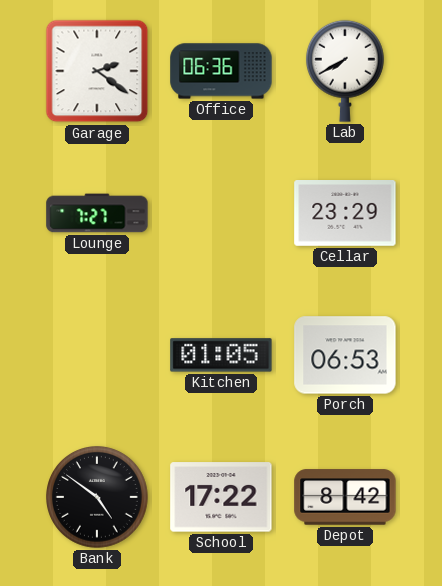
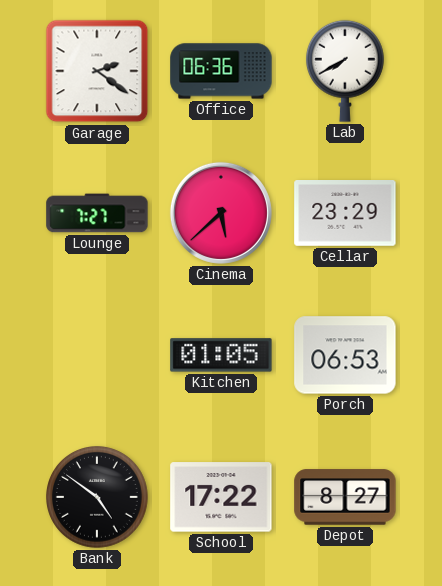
Cinema: none -> 5:38 (221, 213)
Depot: 8:42 -> 8:27 (345, 497)
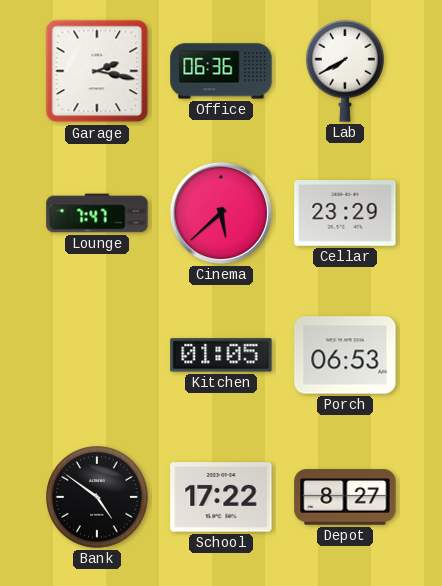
Garage: 2:21 -> 2:17 (97, 71)
Lounge: 7:27 -> 7:47 (97, 213)
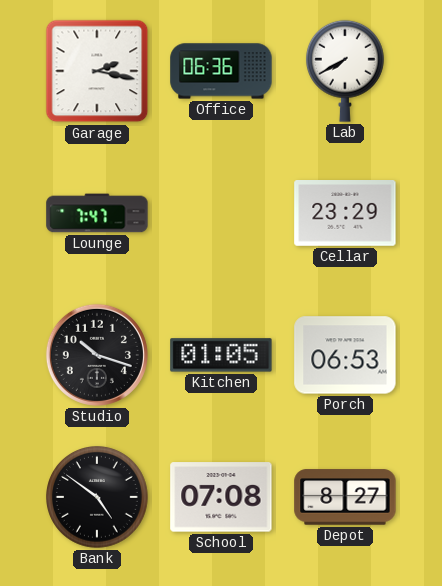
Cinema: 5:38 -> none (221, 213)
Studio: none -> 10:18 (97, 355)
School: 17:22 -> 07:08 (221, 497)
